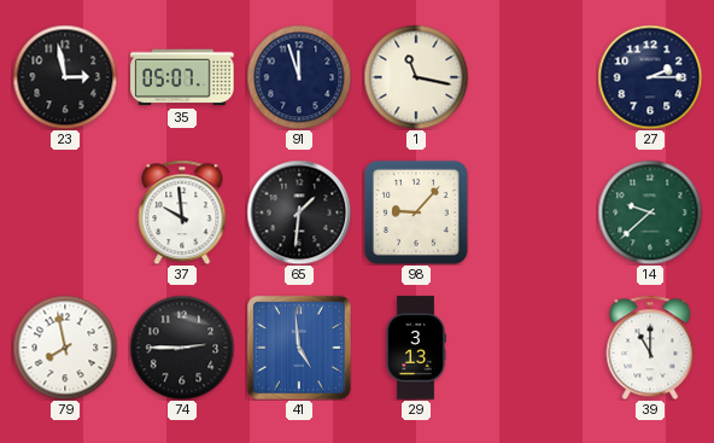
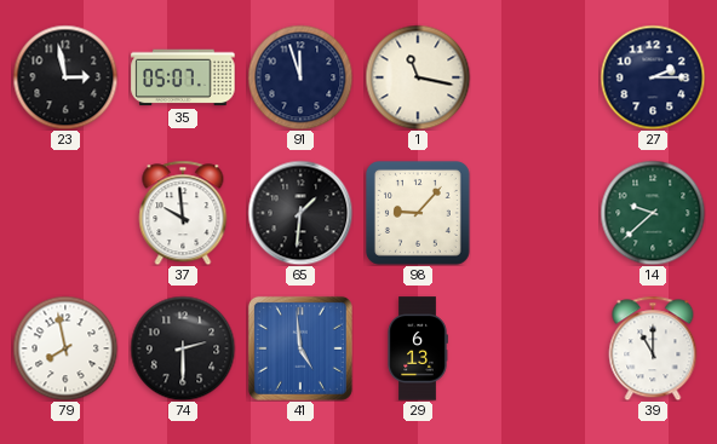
74: 2:45 -> 2:30 (183, 348)
29: 3:13 -> 6:13 (418, 348)
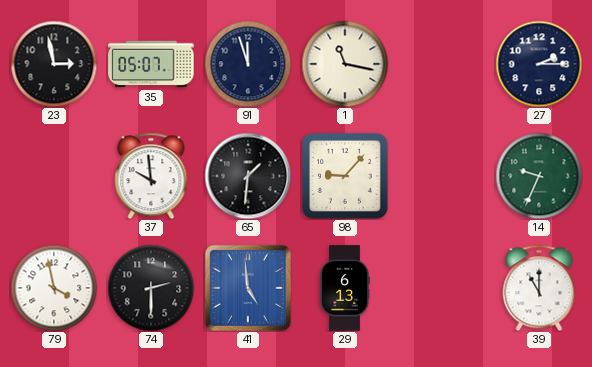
14: 9:38 -> 9:34 (539, 176)
79: 7:58 -> 3:58 (54, 288)
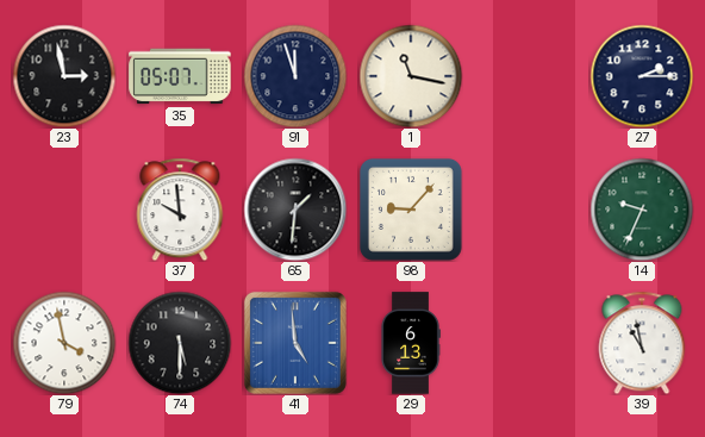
74: 2:30 -> 5:30 (180, 343)
39: 11:00 -> 10:58 (642, 343)
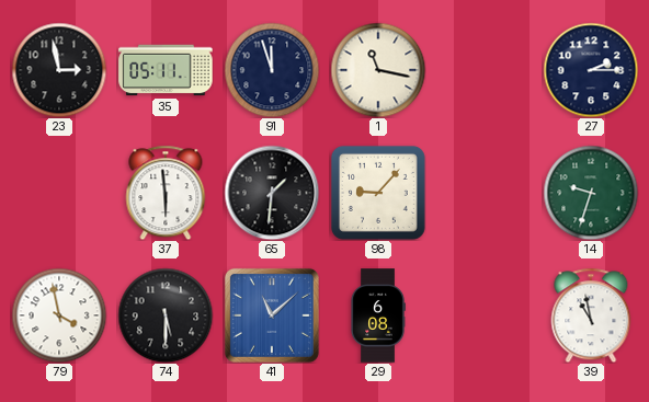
35: 05:07 -> 05:11 (166, 70)
37: 9:59 -> 5:59 (166, 193)
14: 9:34 -> 9:33 (591, 193)
41: 4:59 -> 11:08 (272, 315)
29: 6:13 -> 6:08 (378, 315)
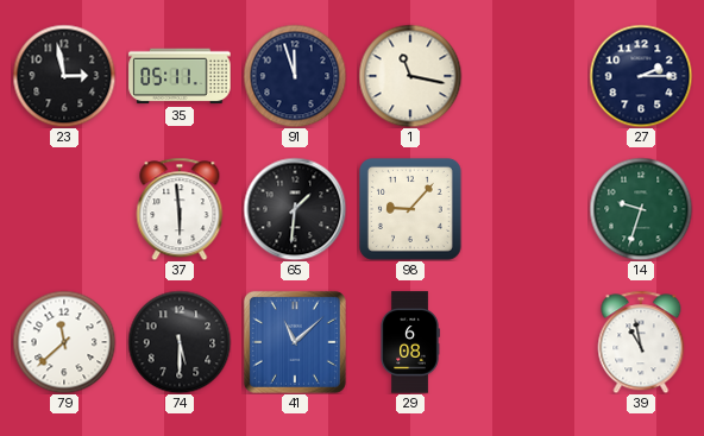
79: 3:58 -> 11:38 (64, 342)
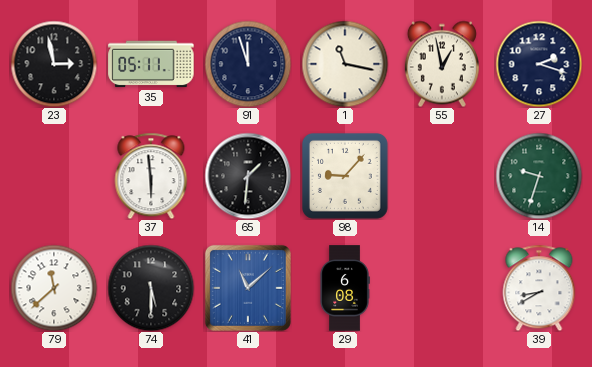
55: none -> 12:58 (442, 64)
27: 2:15 -> 2:18 (539, 64)
39: 10:58 -> 8:40 (539, 288)
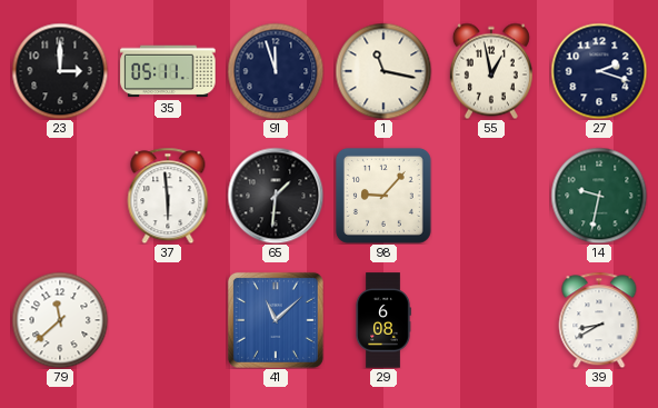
23: 2:58 -> 3:00 (60, 71)
14: 9:33 -> 9:32 (599, 196)
74: 5:30 -> none (151, 288)
